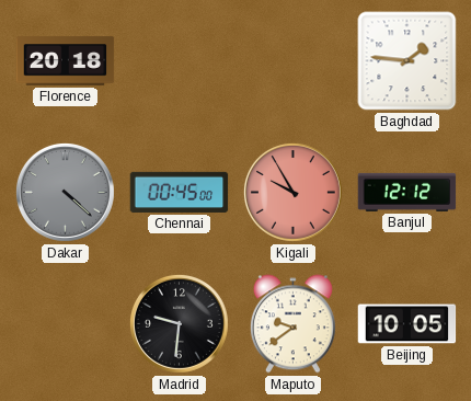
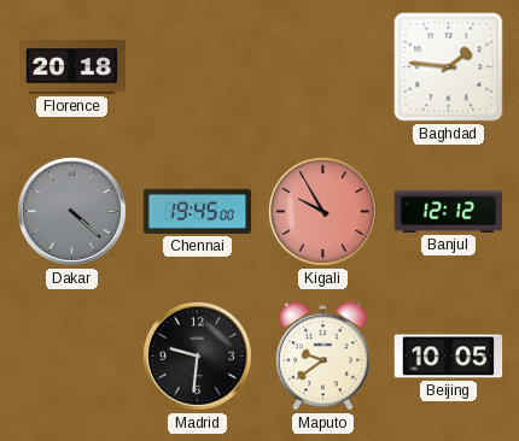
Chennai: 00:45 -> 19:45 (198, 211)
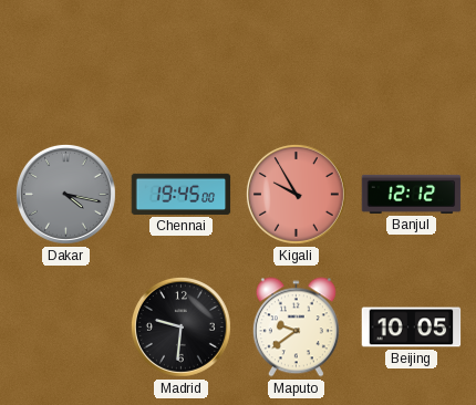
Florence: 20:18 -> none (72, 67)
Baghdad: 1:46 -> none (449, 67)
Dakar: 4:22 -> 4:17 (65, 194)
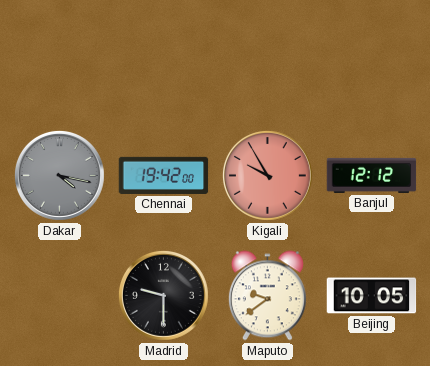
Chennai: 19:45 -> 19:42 (164, 175)
Madrid: 9:31 -> 9:30 (163, 295)
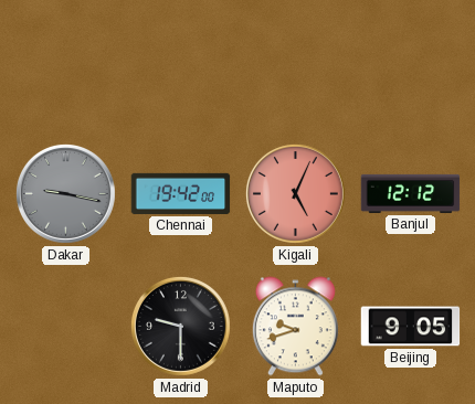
Dakar: 4:17 -> 9:17 (65, 193)
Kigali: 9:55 -> 5:04 (295, 193)
Maputo: 9:39 -> 9:42 (295, 327)
Beijing: 10:05 -> 9:05 (411, 327)
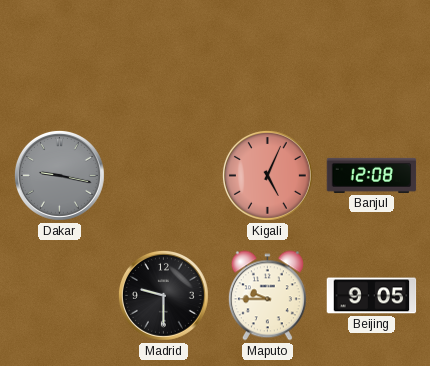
Chennai: 19:42 -> none (181, 193)
Banjul: 12:12 -> 12:08 (372, 175)
Maputo: 9:42 -> 9:45 (267, 296)
